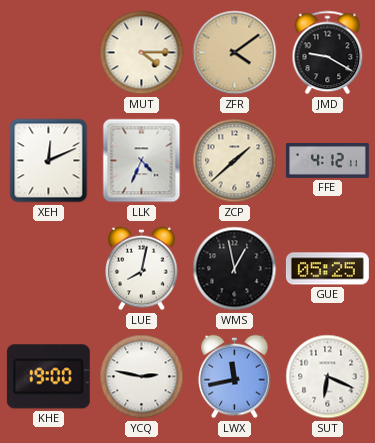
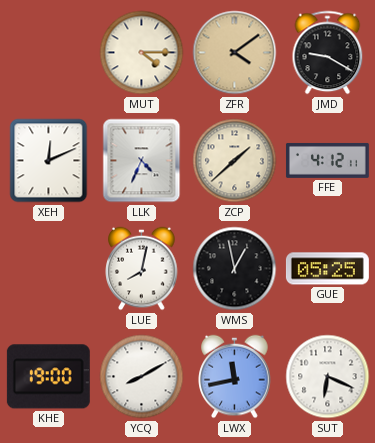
YCQ: 2:47 -> 8:10 (142, 377)
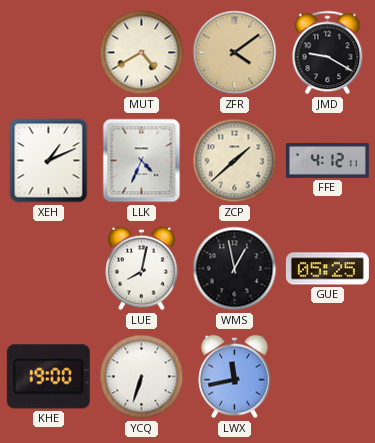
MUT: 4:15 -> 4:40 (142, 53)
XEH: 12:11 -> 1:11 (49, 161)
YCQ: 8:10 -> 6:33 (142, 377)
SUT: 6:19 -> none (328, 377)
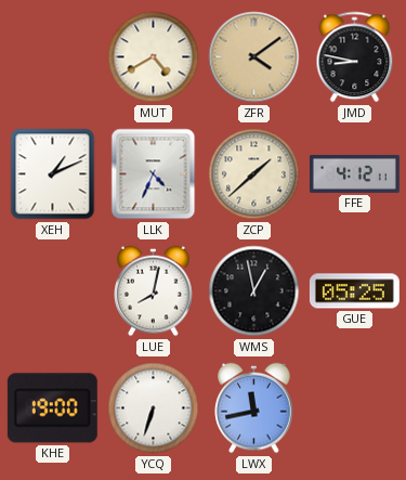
JMD: 9:20 -> 8:47 (355, 57)
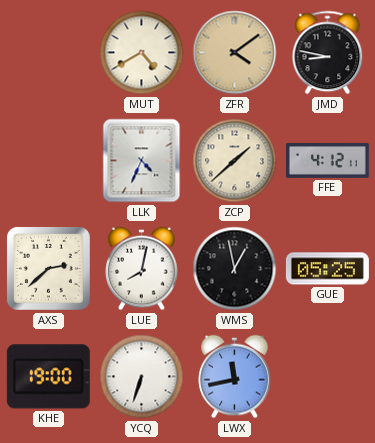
XEH: 1:11 -> none (53, 174)
AXS: none -> 2:38 (48, 268)
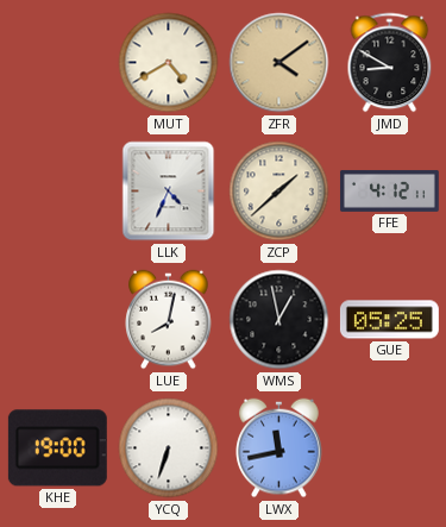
JMD: 8:47 -> 8:50 (390, 63)
AXS: 2:38 -> none (48, 268)
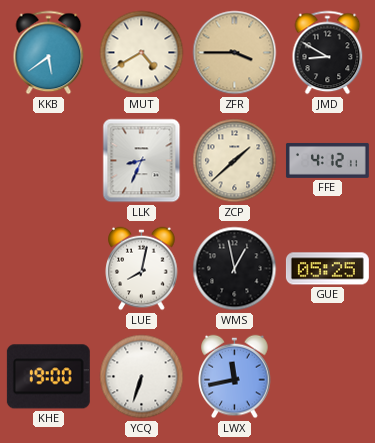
KKB: none -> 5:39 (49, 53)
ZFR: 4:09 -> 3:45 (235, 53)
LLK: 4:34 -> 8:34 (142, 161)
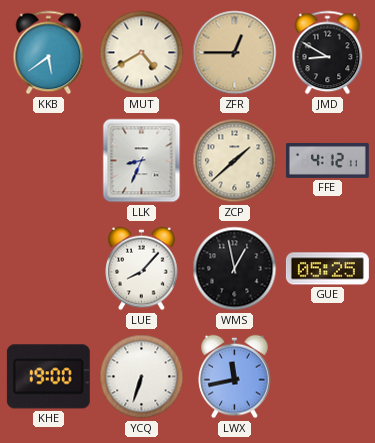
ZFR: 3:45 -> 12:45 (235, 53)
LUE: 8:02 -> 8:07 (142, 269)
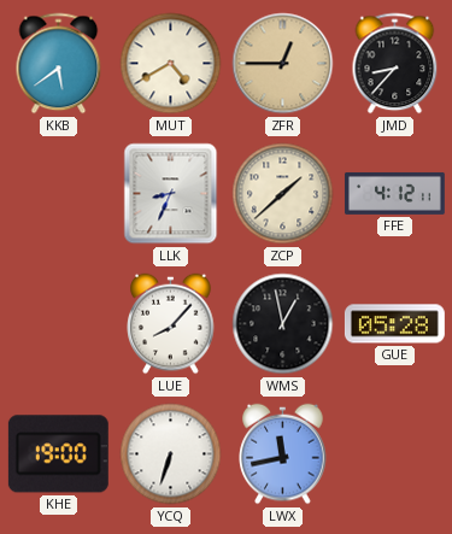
JMD: 8:50 -> 8:37 (395, 64)
GUE: 05:25 -> 05:28 (394, 324)
